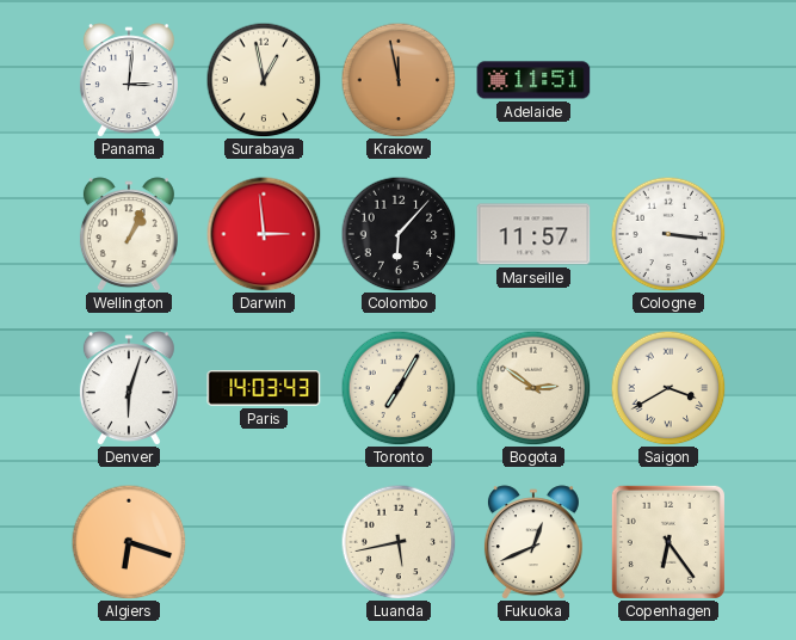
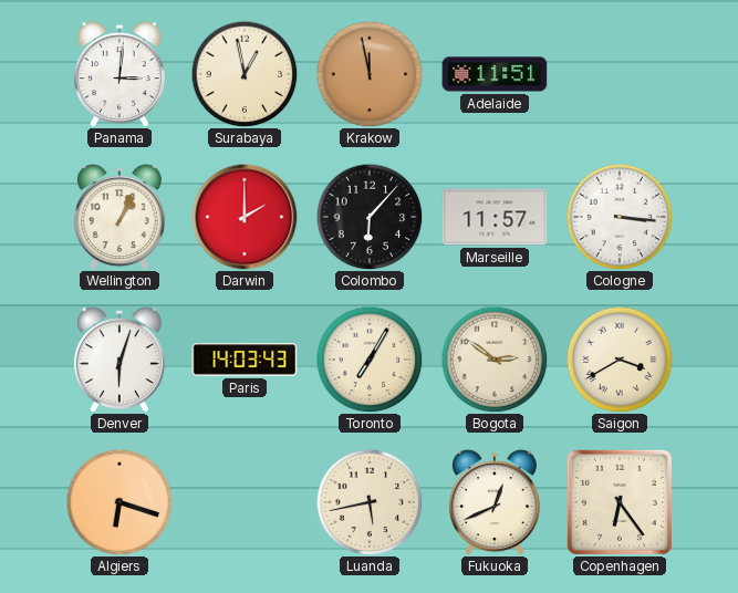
Darwin: 2:59 -> 2:00 (245, 217)
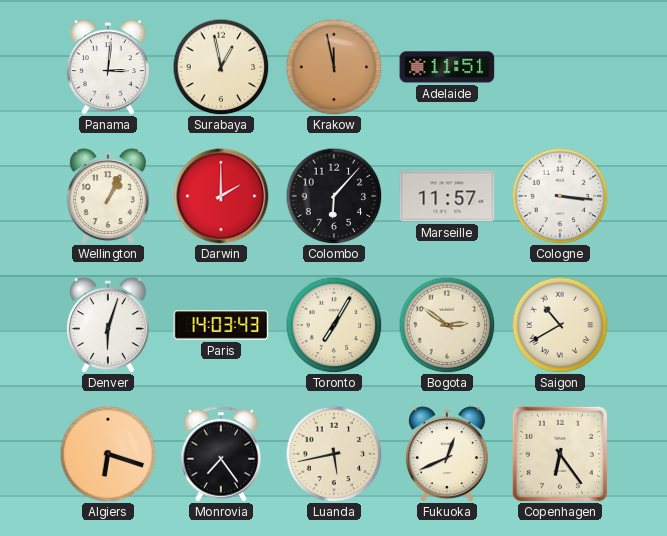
Saigon: 3:40 -> 10:40 (560, 325)
Monrovia: none -> 7:24 (221, 454)
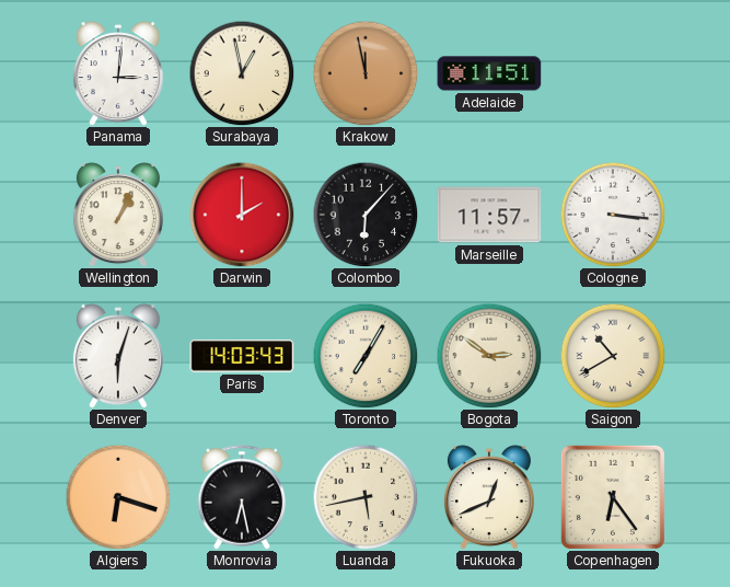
Monrovia: 7:24 -> 6:28 (242, 497)
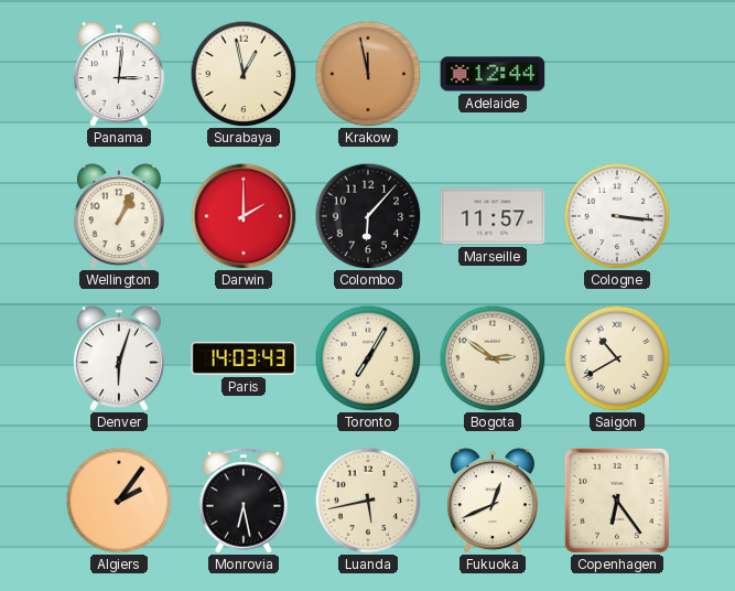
Adelaide: 11:51 -> 12:44 (493, 74)
Algiers: 6:18 -> 2:06 (119, 501)
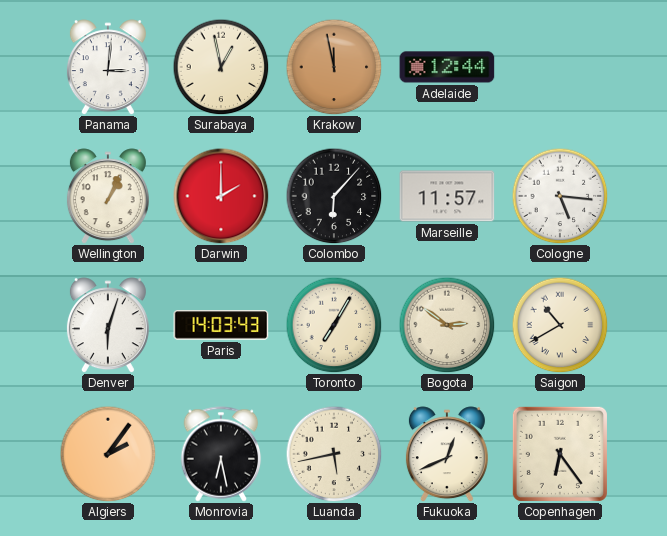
Cologne: 3:16 -> 5:16 (560, 196)
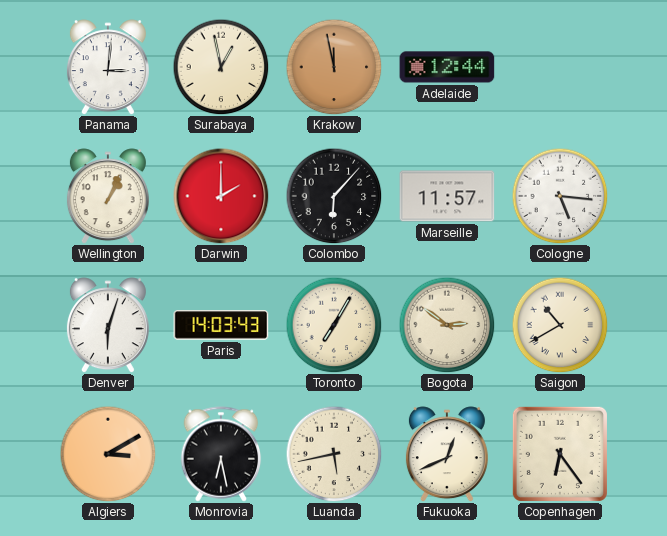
Algiers: 2:06 -> 3:10 (108, 454)
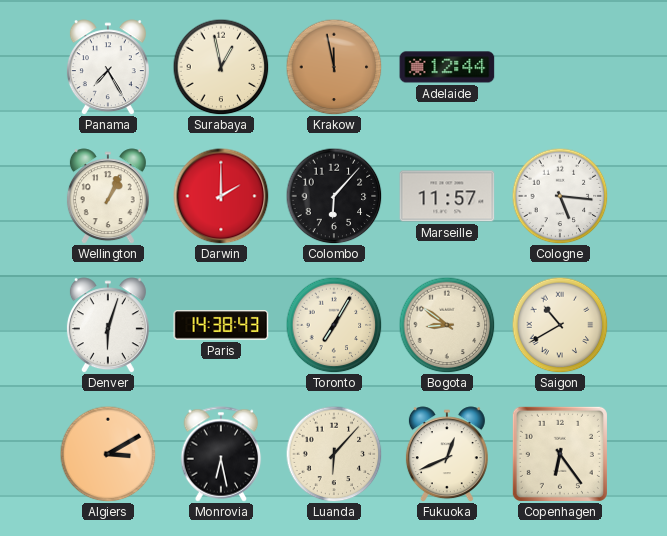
Panama: 3:01 -> 7:25 (108, 67)
Paris: 14:03 -> 14:38 (221, 325)
Bogota: 2:51 -> 8:51 (447, 325)
Luanda: 5:43 -> 6:07 (334, 454)
